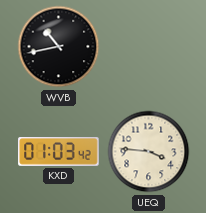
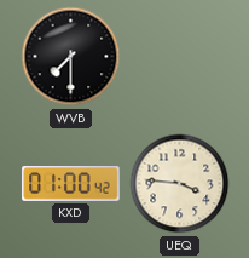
WVB: 10:43 -> 7:30 (71, 57)
KXD: 01:03 -> 01:00 (71, 184)
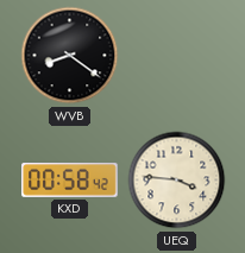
WVB: 7:30 -> 8:21 (70, 56)
KXD: 01:00 -> 00:58 (70, 181)
